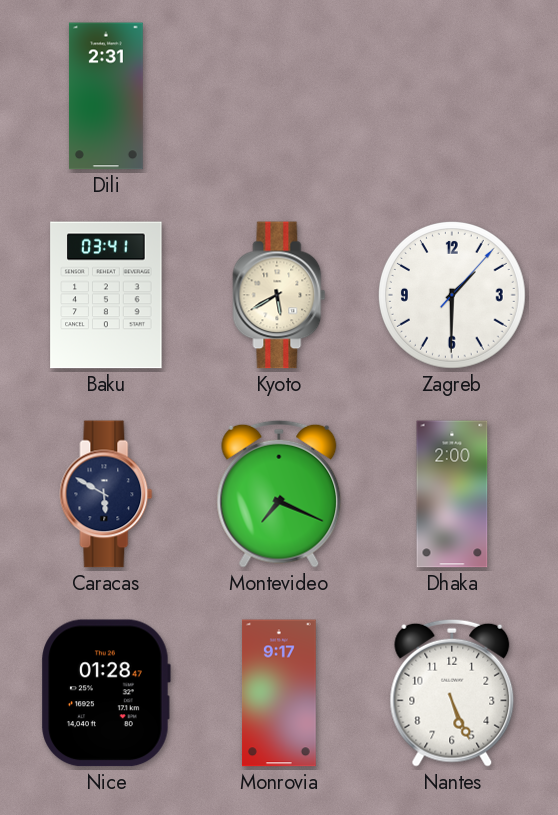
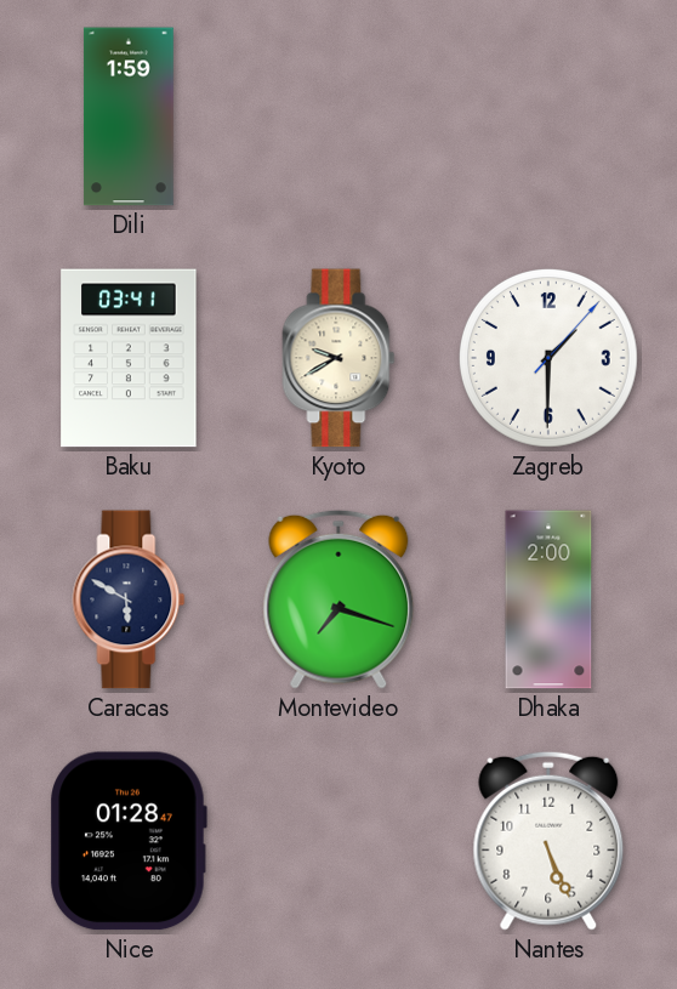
Dili: 2:31 -> 1:59 (129, 116)
Kyoto: 5:40 -> 9:40 (338, 358)
Montevideo: 7:19 -> 7:18 (338, 599)
Monrovia: 9:17 -> none (279, 693)
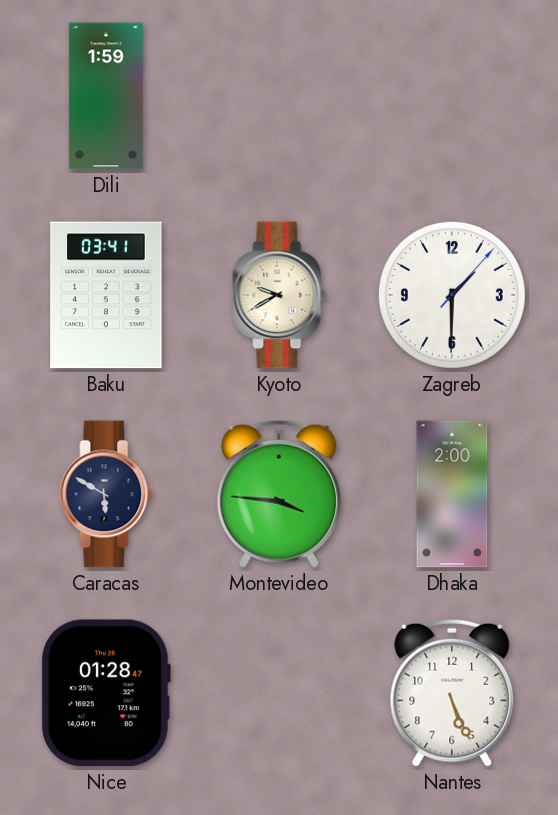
Montevideo: 7:18 -> 3:46 (279, 494)
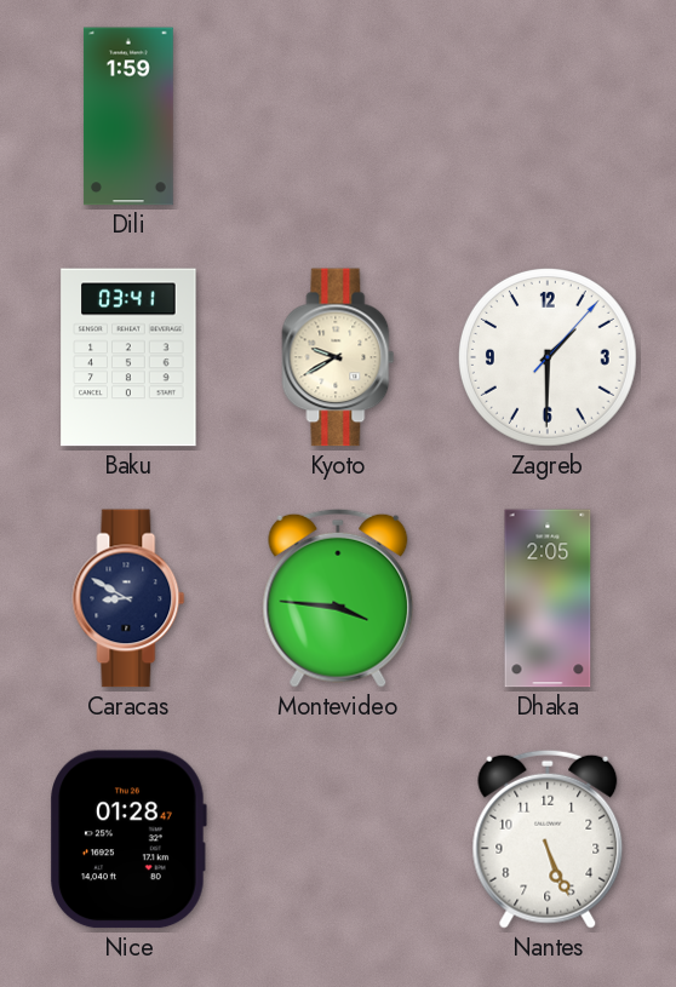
Caracas: 5:50 -> 8:50 (128, 598)
Dhaka: 2:00 -> 2:05 (548, 598)
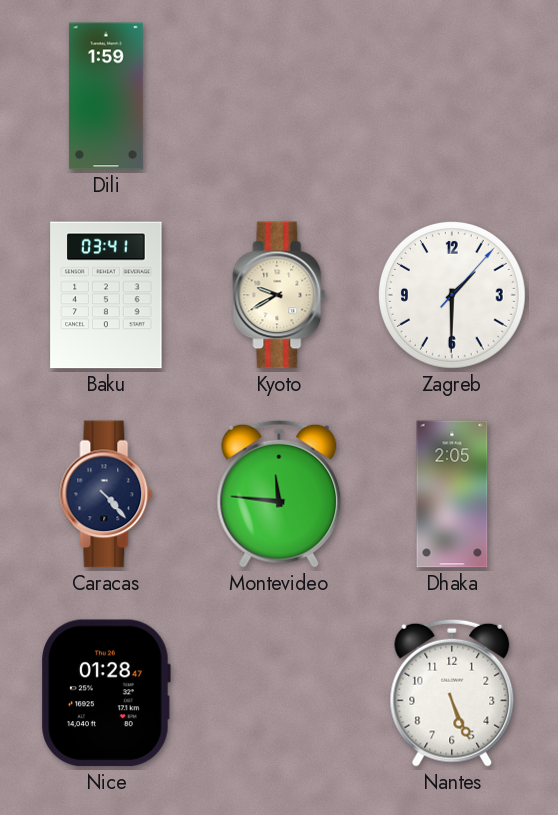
Caracas: 8:50 -> 4:23 (106, 494)
Montevideo: 3:46 -> 11:46 (279, 494)
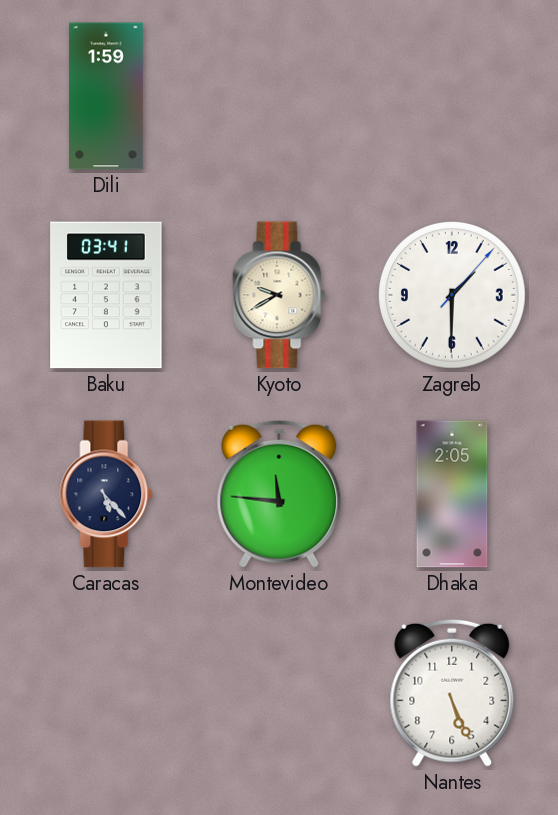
Caracas: 4:23 -> 5:23 (106, 494)
Nice: 01:28 -> none (106, 693)
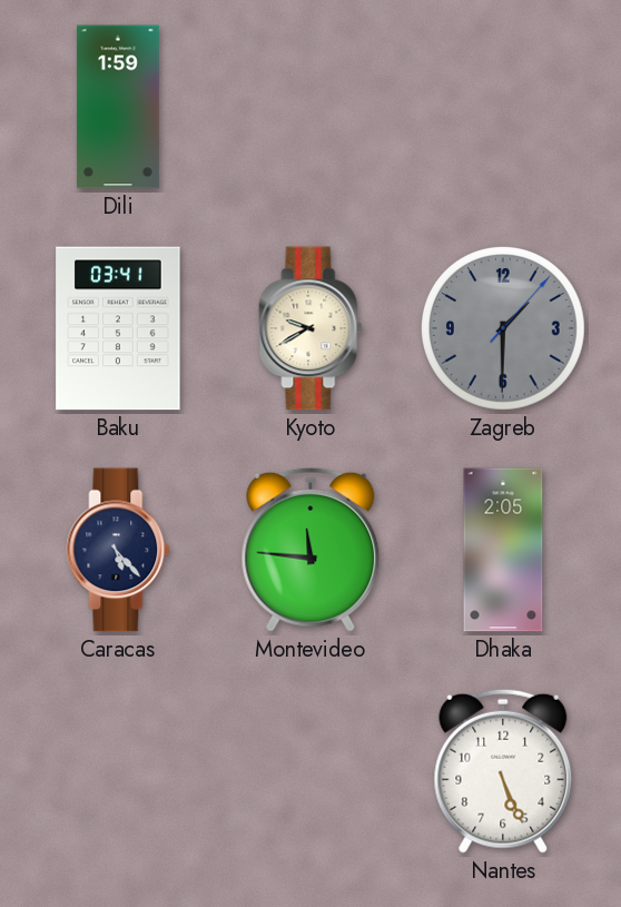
Zagreb dial: white -> grey (503, 328)
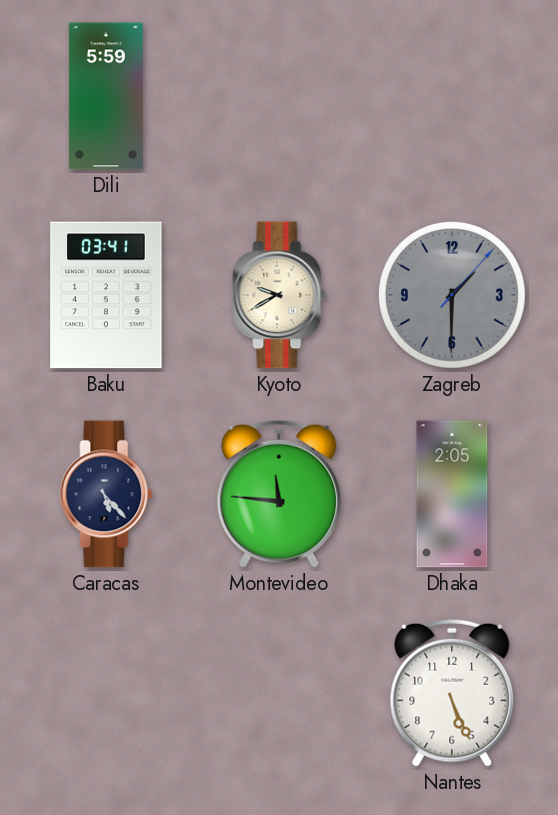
Dili: 1:59 -> 5:59 (106, 96)
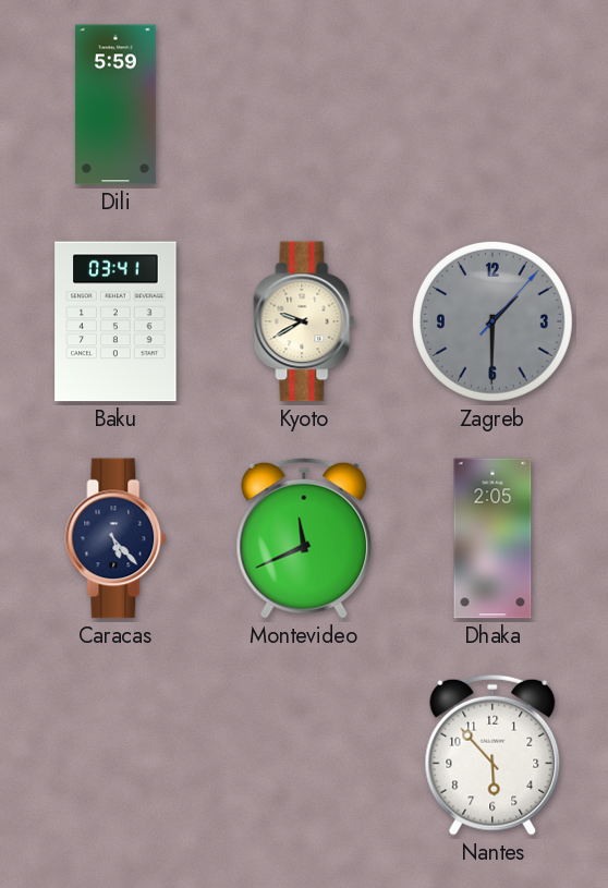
Montevideo: 11:46 -> 11:41 (304, 538)
Nantes: 5:26 -> 5:53 (493, 755)
